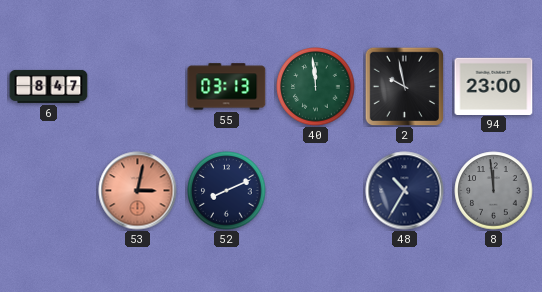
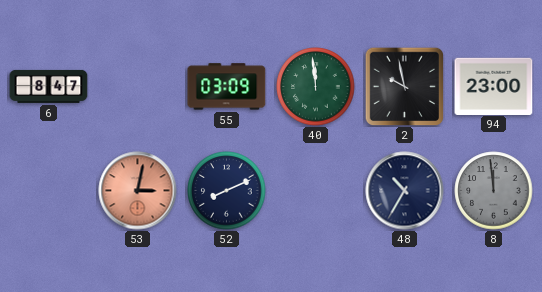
55: 03:13 -> 03:09 (227, 87)
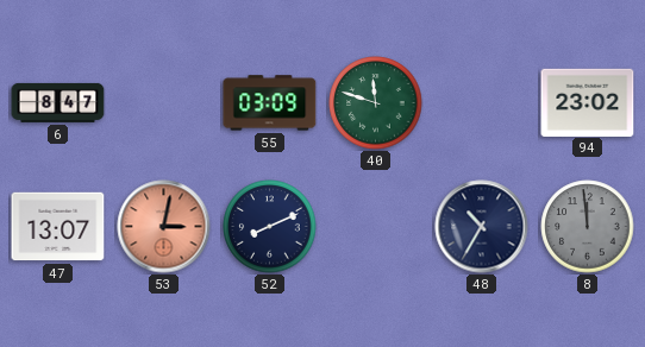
40: 11:59 -> 11:48 (376, 103)
2: 9:58 -> none (404, 86)
94: 23:00 -> 23:02 (588, 102)
47: none -> 13:07 (58, 227)
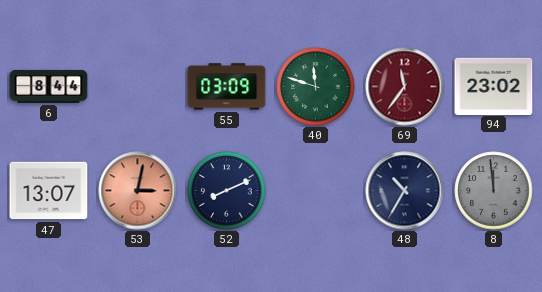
6: 8:47 -> 8:44 (49, 86)
69: none -> 11:36 (405, 87)
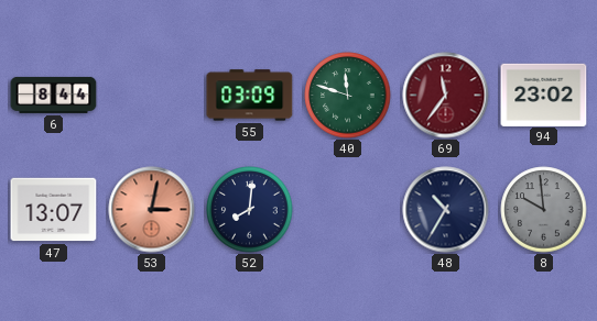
52: 8:11 -> 8:01 (250, 210)
8: 11:59 -> 9:59 (544, 210)
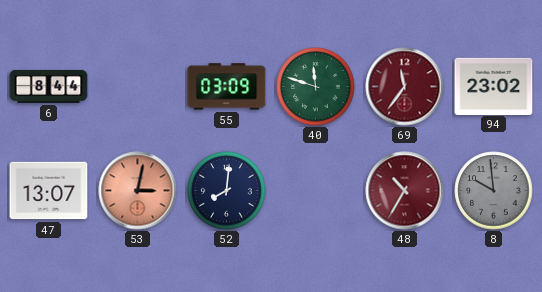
48 dial: navy -> burgundy (405, 191)
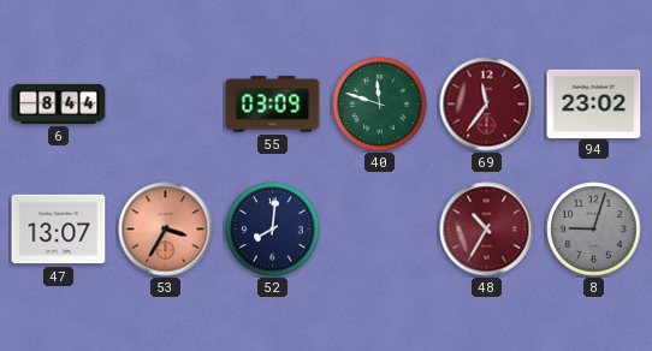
53: 3:02 -> 3:35 (166, 230)
8: 9:59 -> 9:03 (594, 230)
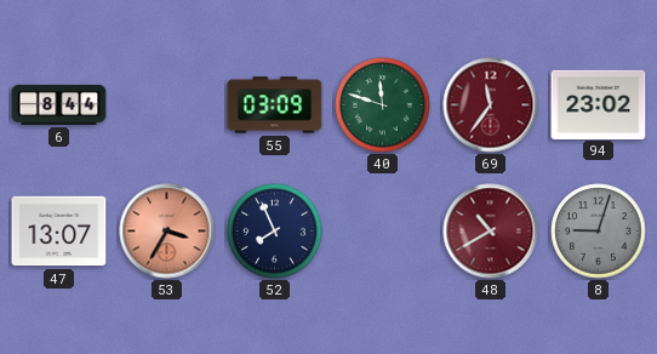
52: 8:01 -> 7:56 (275, 232)
48: 10:35 -> 10:40 (491, 232)
